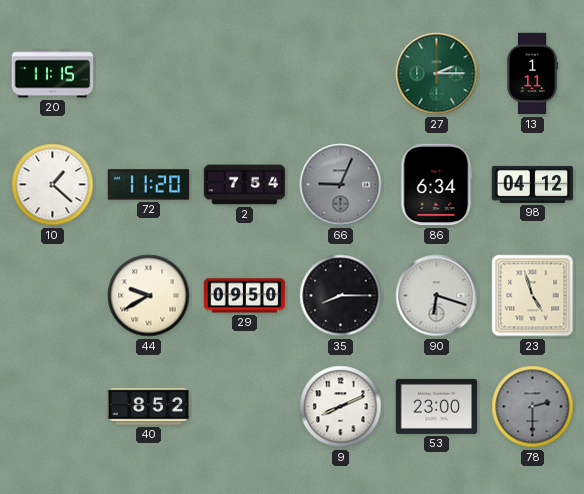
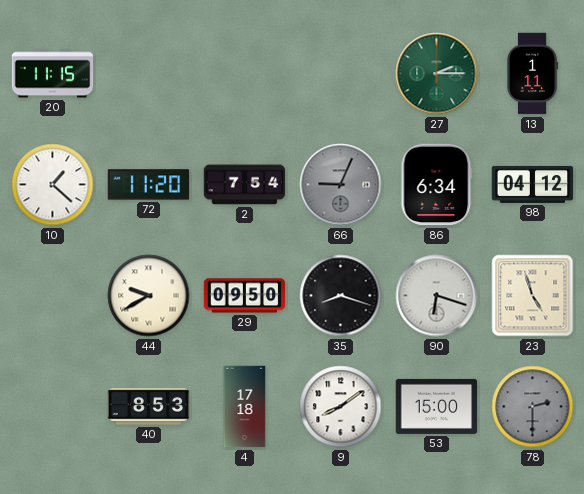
35: 8:15 -> 8:18 (341, 296)
40: 8:52 -> 8:53 (149, 407)
4: none -> 17:18 (245, 407)
9: 8:11 -> 8:09 (341, 407)
53: 23:00 -> 15:00 (437, 406)
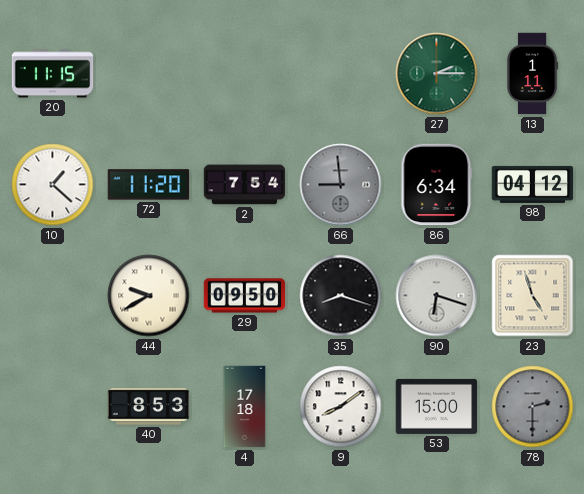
66: 9:04 -> 8:59 (341, 185)
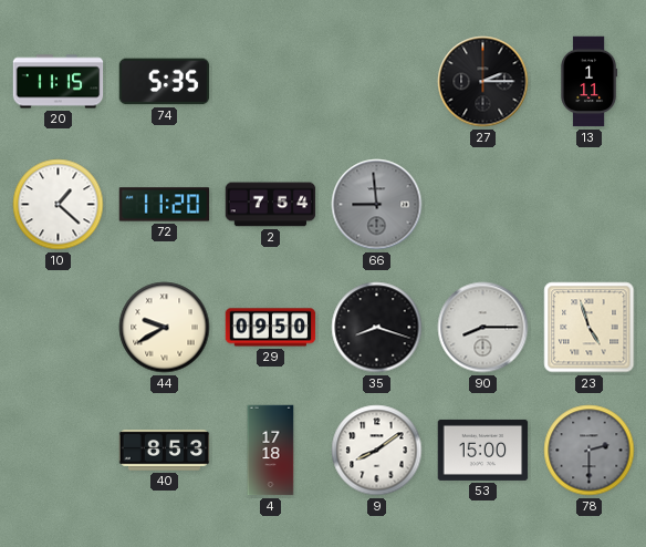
74: none -> 5:35 (165, 82)
27 dial: green -> black (483, 82)
86: 6:34 -> none (437, 185)
98: 04:12 -> none (533, 184)
90: 6:18 -> 8:15 (483, 328)
